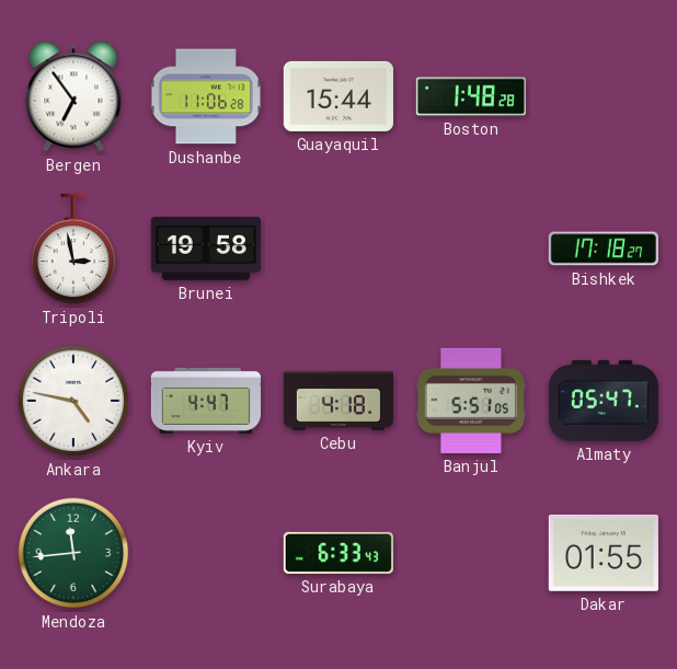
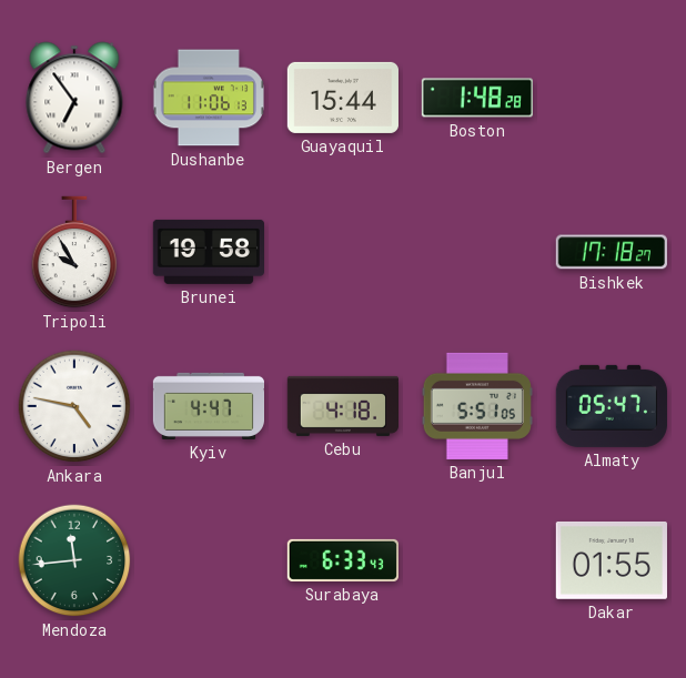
Dushanbe: 11:06:28 -> 11:06:13 (209, 98)
Tripoli: 2:58 -> 9:55 (74, 252)
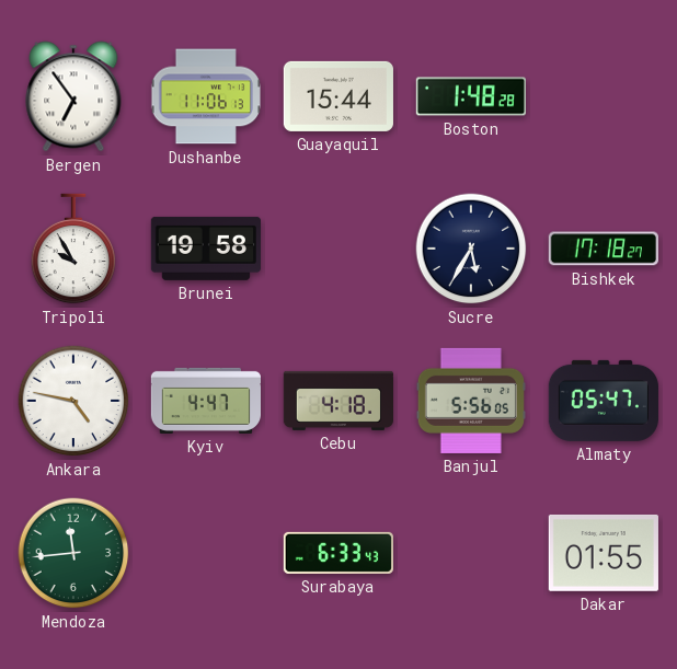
Sucre: none -> 5:35 (471, 249)
Banjul: 5:51 -> 5:56 (471, 401)
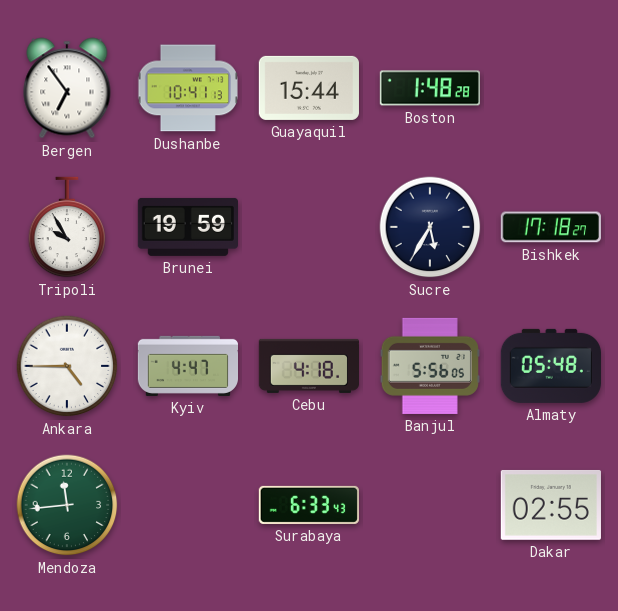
Dushanbe: 11:06 -> 10:41 (188, 88)
Brunei: 19:58 -> 19:59 (187, 227)
Ankara: 4:47 -> 4:45 (67, 366)
Almaty: 05:47 -> 05:48 (551, 366)
Dakar: 01:55 -> 02:55 (551, 505)
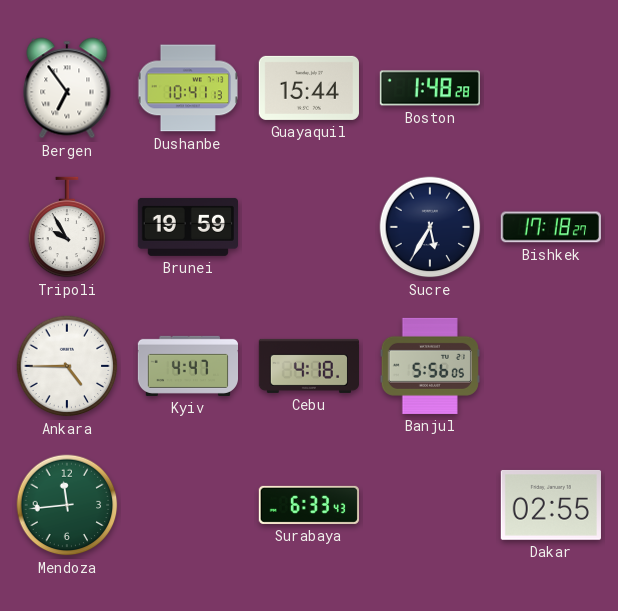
Almaty: 05:48 -> none (551, 366)
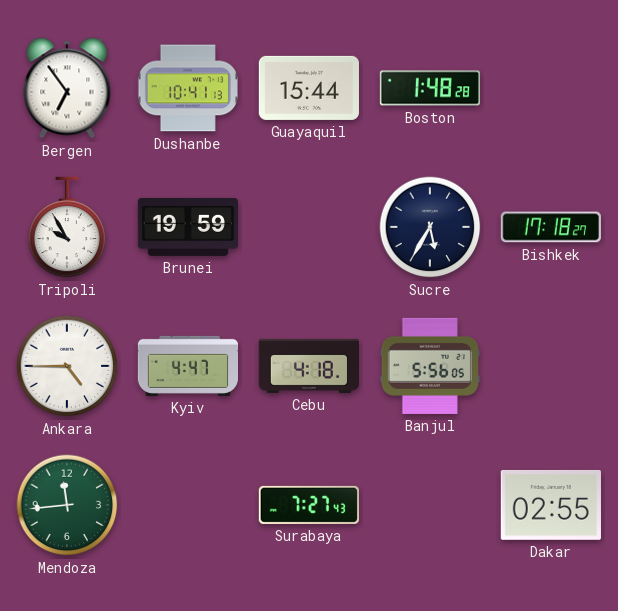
Surabaya: 6:33 -> 7:27 (309, 505)
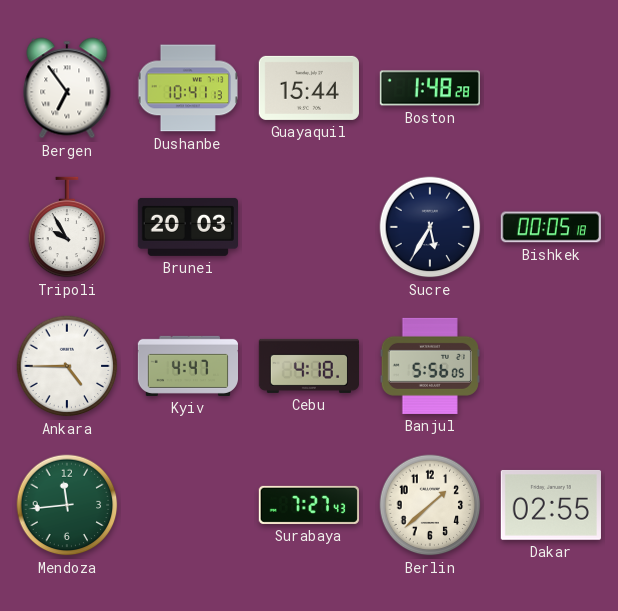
Brunei: 19:59 -> 20:03 (187, 227)
Bishkek: 17:18 -> 00:05 (551, 227)
Berlin: none -> 1:38 (430, 505)
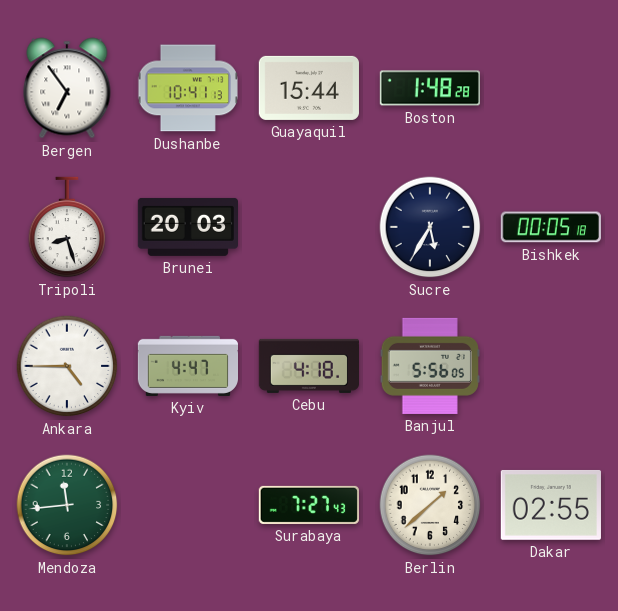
Tripoli: 9:55 -> 8:27 (67, 227)
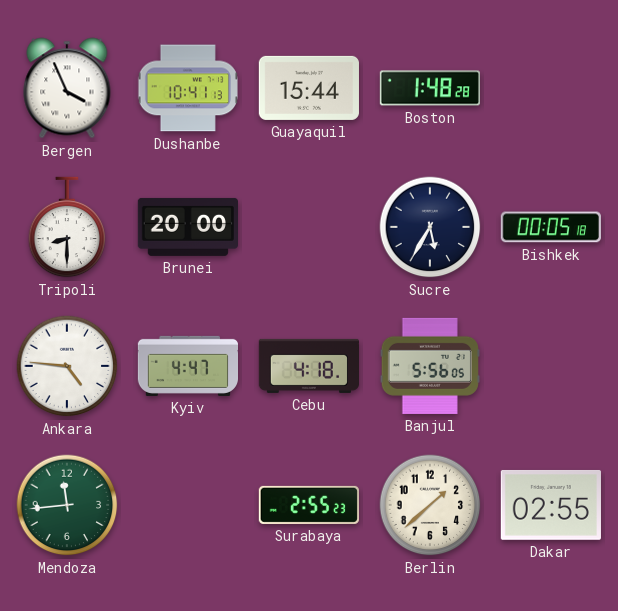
Bergen: 6:54 -> 3:56 (67, 88)
Tripoli: 8:27 -> 8:30 (67, 227)
Brunei: 20:03 -> 20:00 (187, 227)
Ankara: 4:45 -> 4:46 (67, 366)
Surabaya: 7:27 -> 2:55 (309, 505)
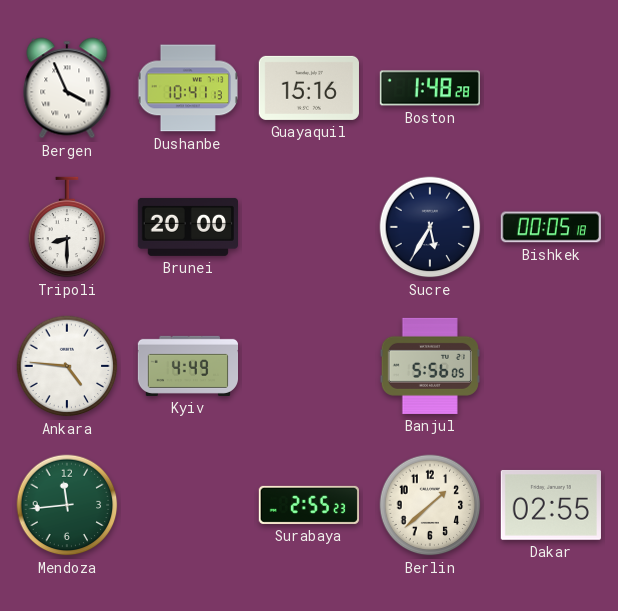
Guayaquil: 15:44 -> 15:16 (309, 88)
Kyiv: 4:47 -> 4:49 (187, 366)
Cebu: 4:18 -> none (308, 366)
